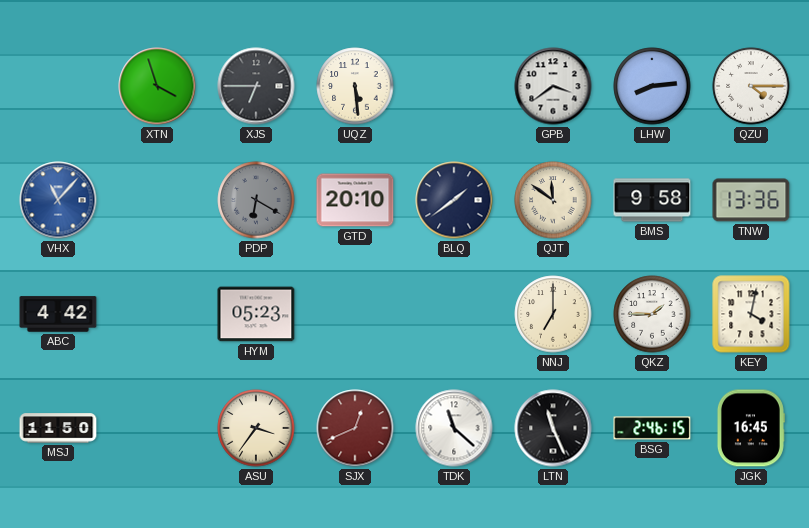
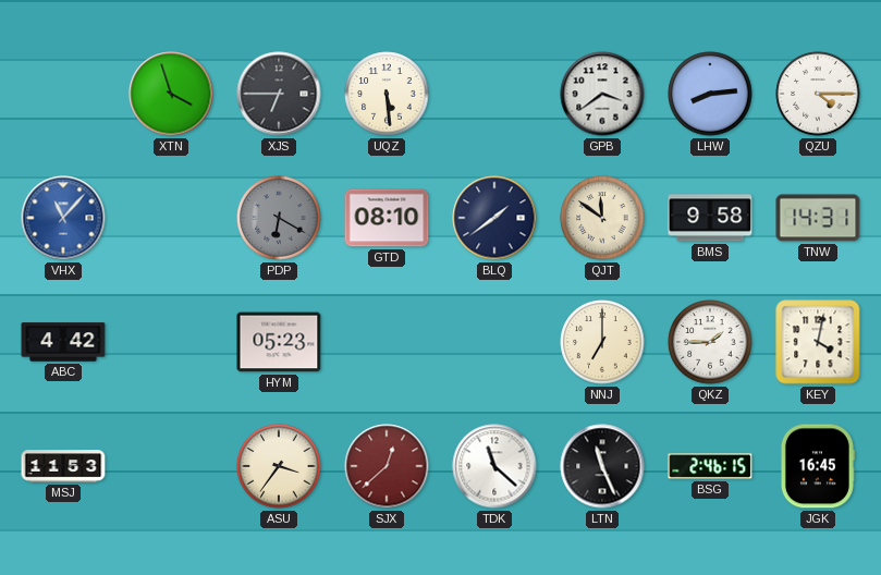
GTD: 20:10 -> 08:10 (387, 218)
TNW: 13:36 -> 14:31 (818, 218)
MSJ: 11:50 -> 11:53 (63, 466)
SJX: 12:41 -> 12:38 (387, 466)
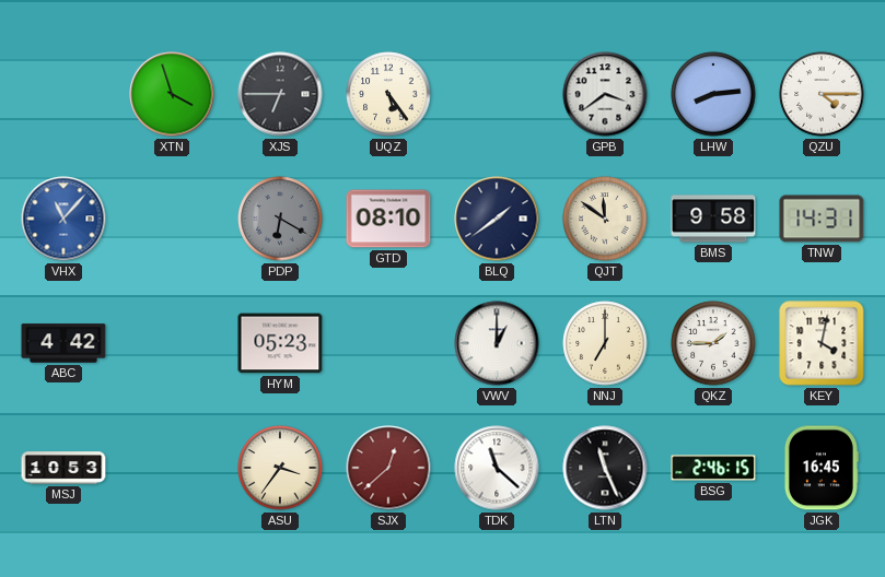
UQZ: 5:29 -> 5:24 (388, 94)
VWV: none -> 1:00 (497, 343)
MSJ: 11:53 -> 10:53 (63, 468)
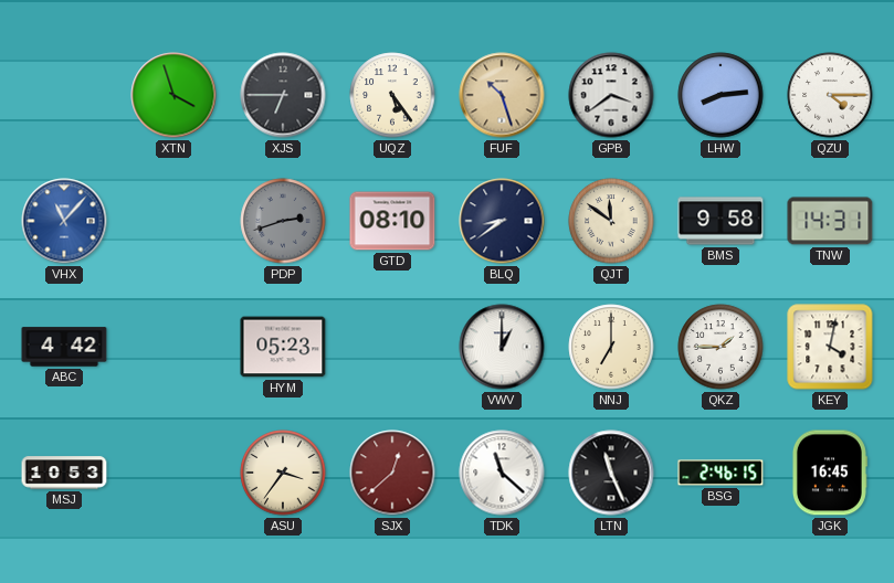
FUF: none -> 10:27 (502, 95)
PDP: 6:20 -> 2:42 (283, 221)
BLQ: 1:39 -> 8:39 (502, 221)
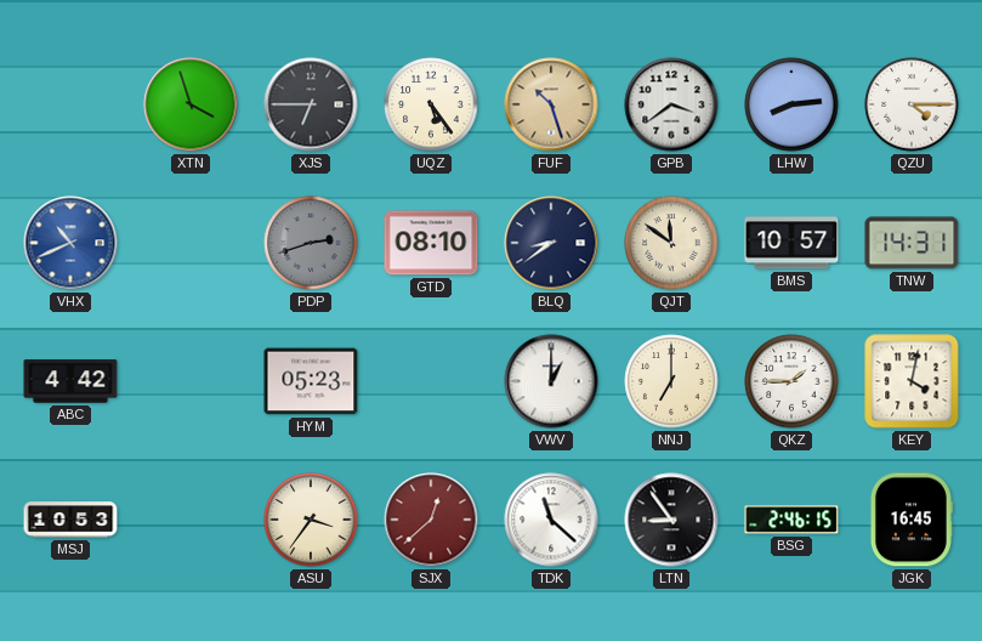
VHX: 11:07 -> 10:41 (70, 243)
BMS: 9:58 -> 10:57 (791, 243)
LTN: 11:26 -> 8:54 (671, 520)
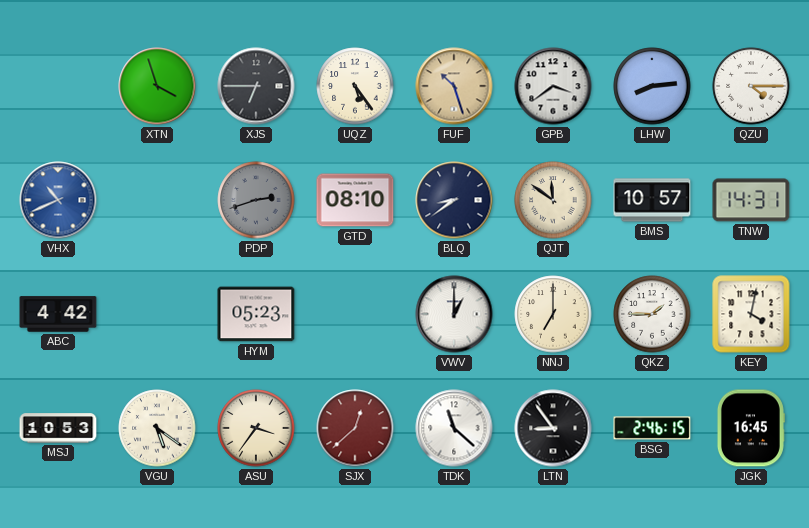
VGU: none -> 5:21 (157, 428)
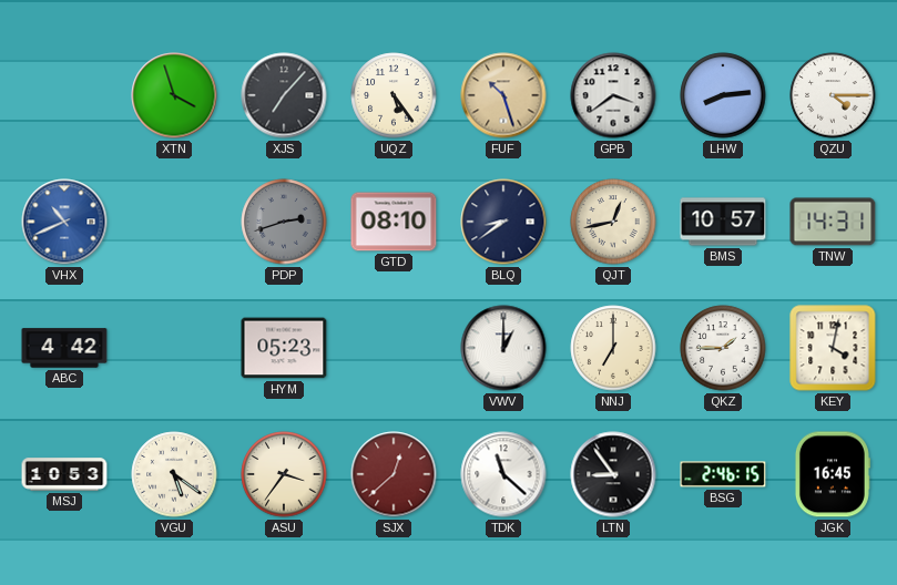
XJS: 6:45 -> 7:07 (284, 95)
QJT: 11:51 -> 12:43 (613, 222)
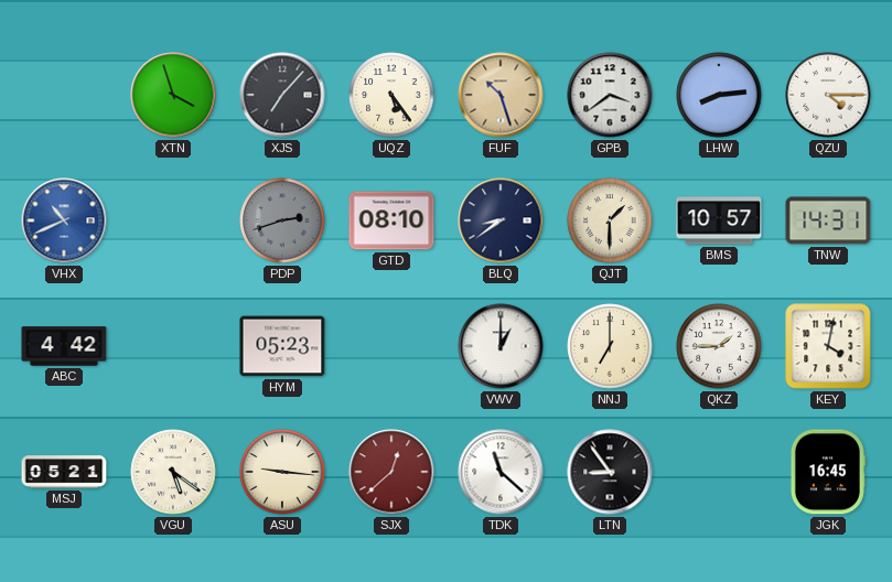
QJT: 12:43 -> 1:30 (610, 220)
MSJ: 10:53 -> 05:21 (64, 472)
ASU: 3:36 -> 9:16 (282, 472)
BSG: 2:46 -> none (723, 474)
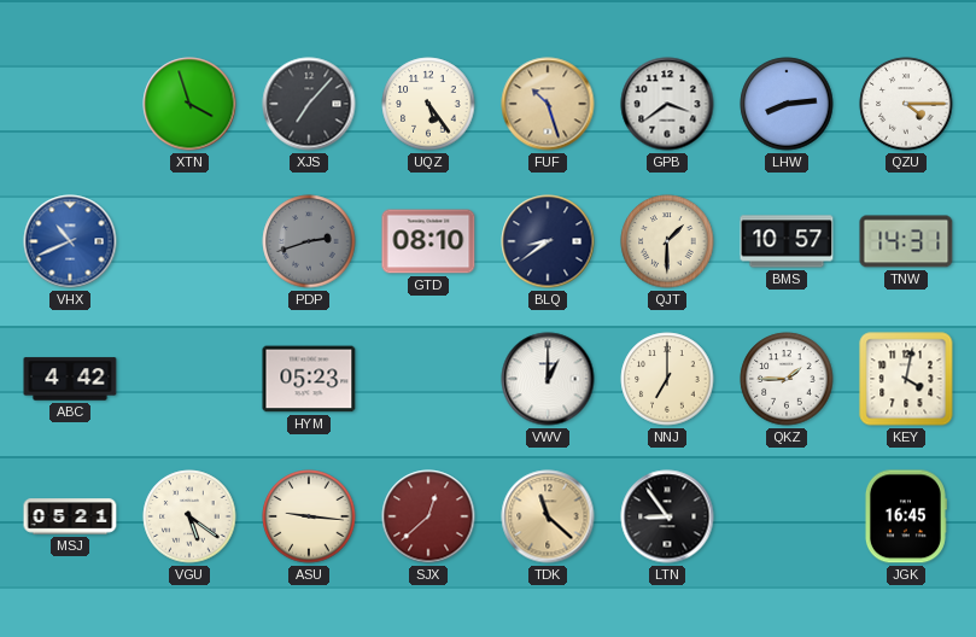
TDK dial: white -> champagne (548, 516)
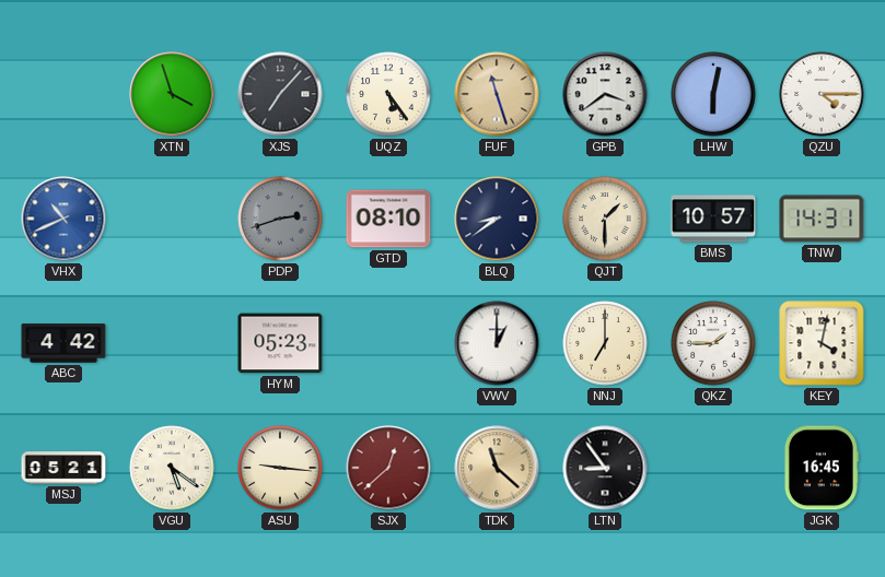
FUF: 10:27 -> 11:27 (497, 94)
LHW: 8:14 -> 6:02 (713, 94)
